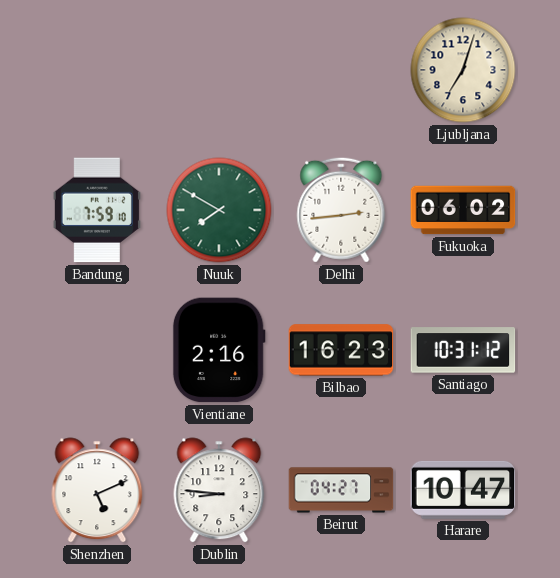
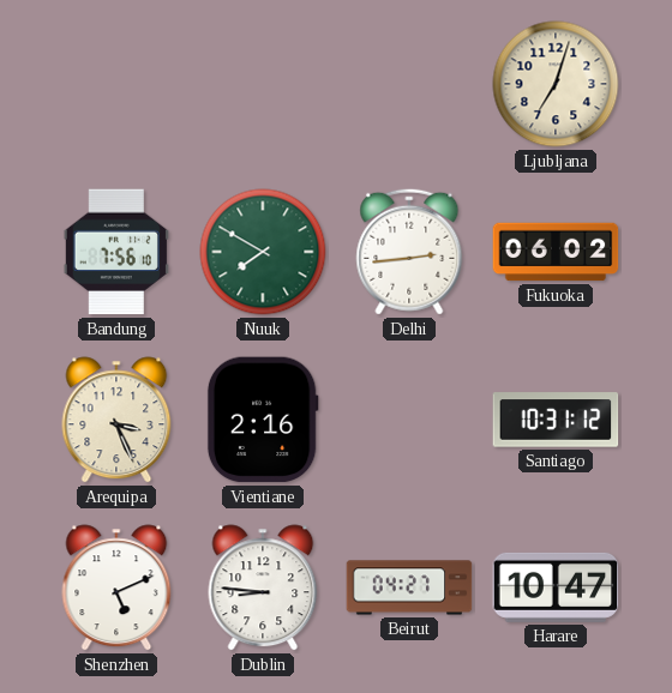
Bandung: 7:59 -> 7:56 (116, 252)
Arequipa: none -> 3:26 (116, 420)
Bilbao: 16:23 -> none (341, 350)
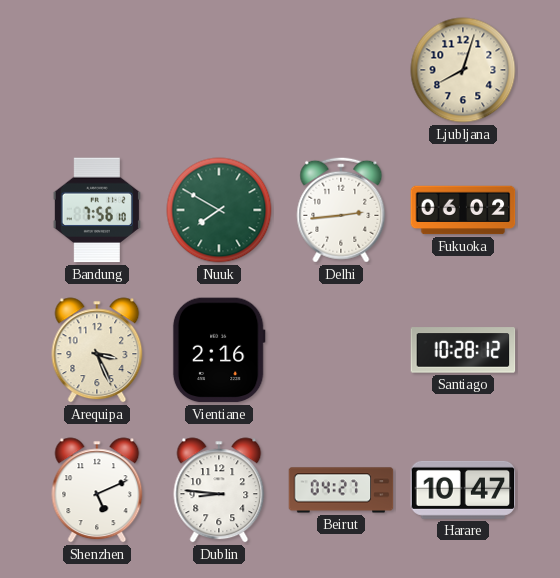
Ljubljana: 7:03 -> 8:03 (463, 70)
Santiago: 10:31 -> 10:28 (463, 350)
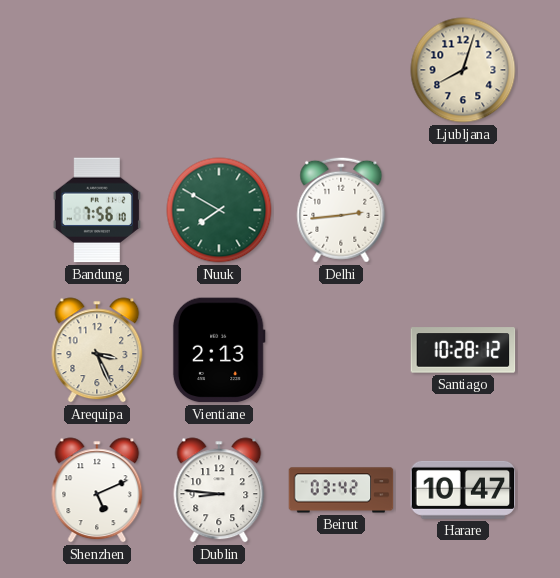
Fukuoka: 06:02 -> none (463, 210)
Vientiane: 2:16 -> 2:13 (219, 350)
Beirut: 04:27 -> 03:42 (341, 490)
